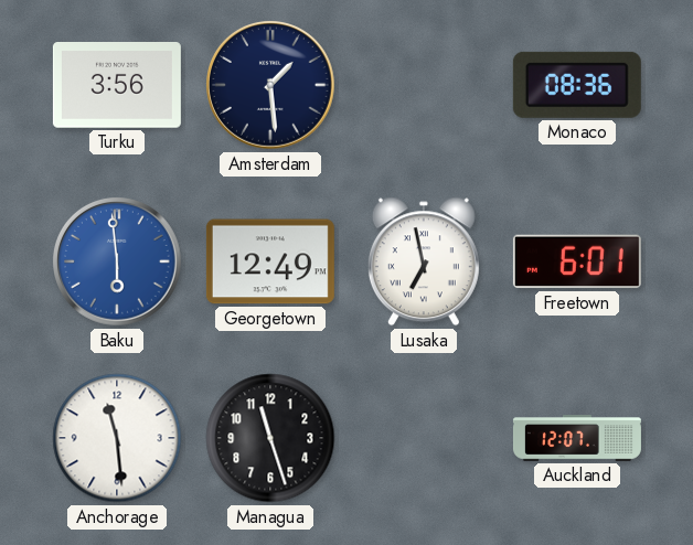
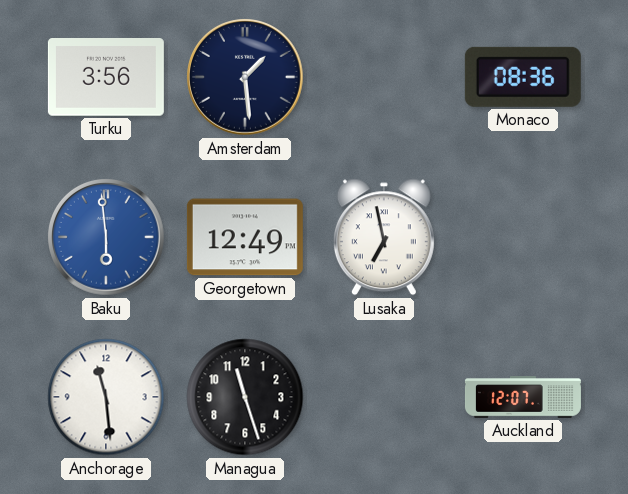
Freetown: 6:01 -> none (577, 261)
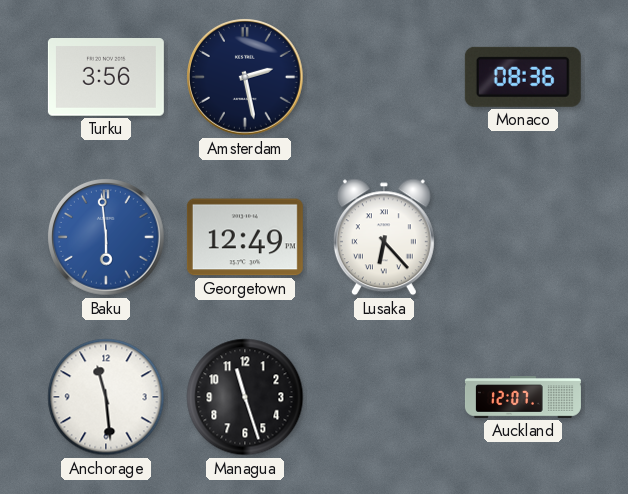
Amsterdam: 1:29 -> 2:28 (246, 78)
Lusaka: 6:58 -> 6:23 (384, 237)
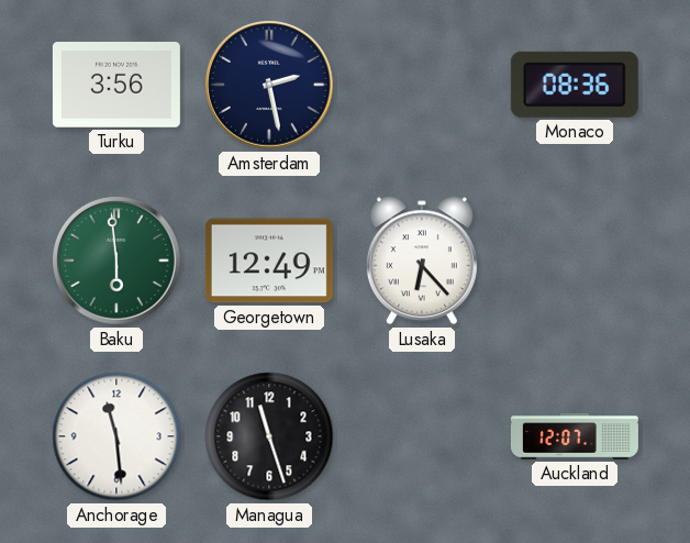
Baku dial: blue -> green (118, 262)
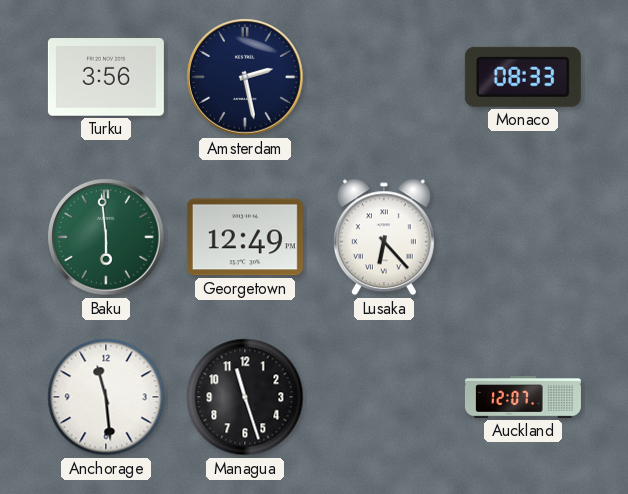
Monaco: 08:36 -> 08:33 (523, 77)
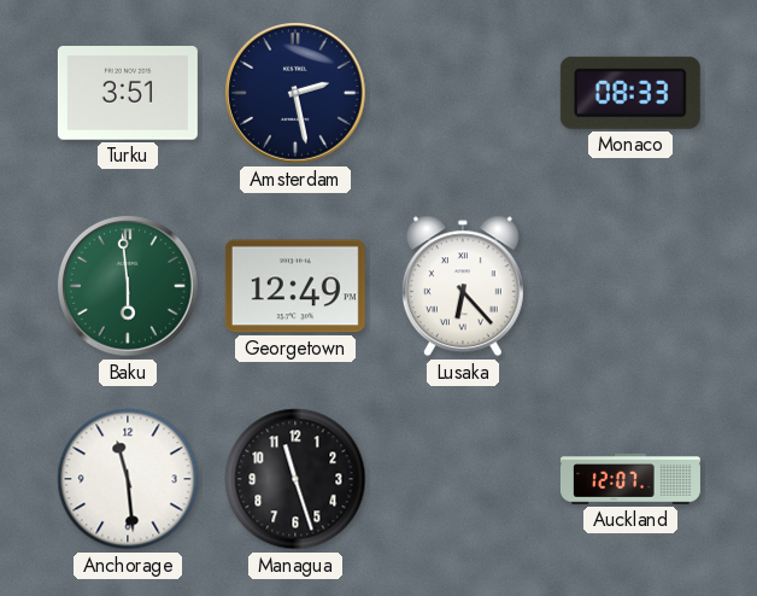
Turku: 3:56 -> 3:51 (128, 94)
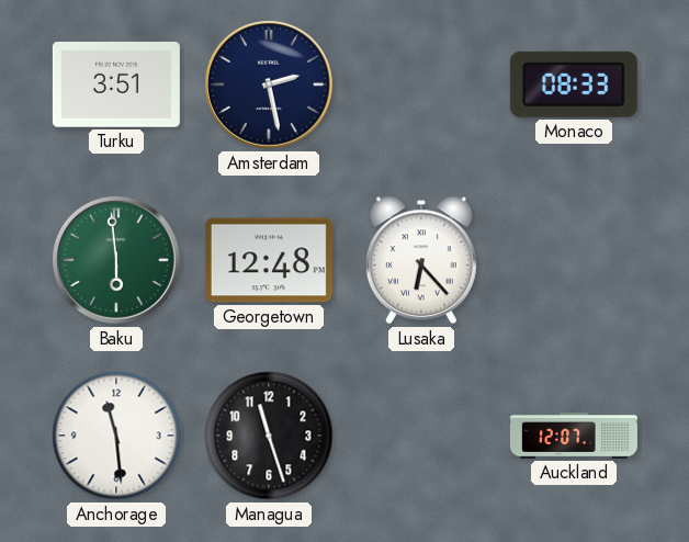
Georgetown: 12:49 -> 12:48 (269, 260)
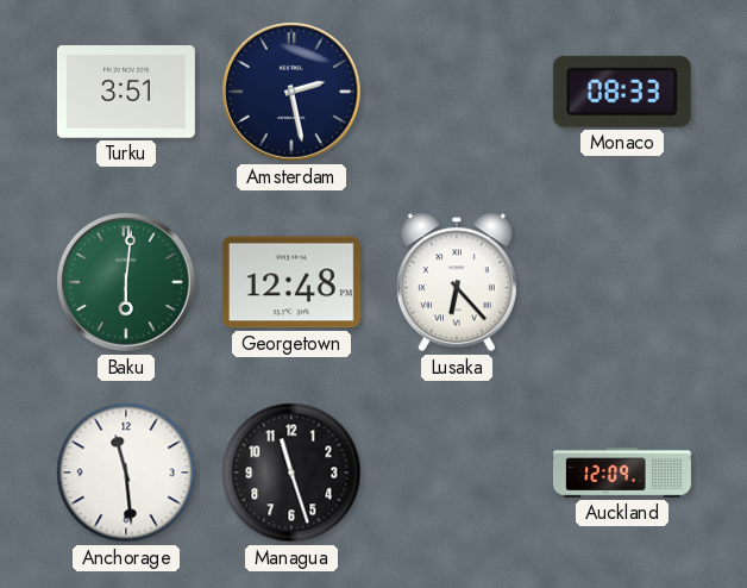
Baku: 5:59 -> 6:01 (127, 283)
Auckland: 12:07 -> 12:09 (622, 473)
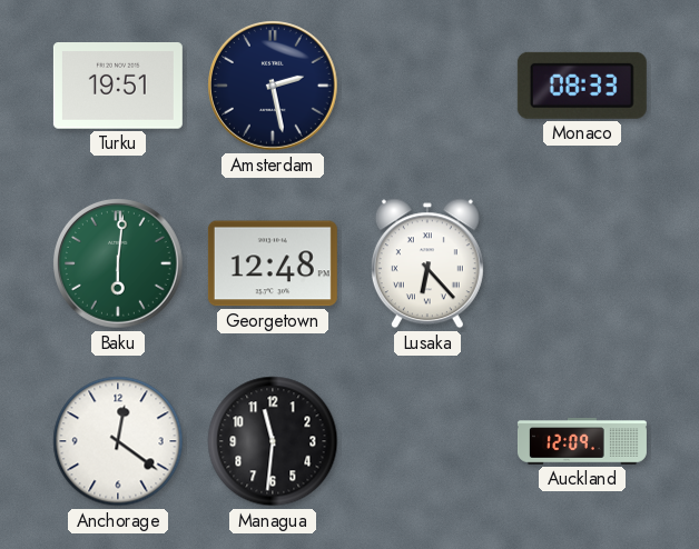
Turku: 3:51 -> 19:51 (118, 87)
Anchorage: 11:29 -> 12:21 (118, 441)
Managua: 11:27 -> 11:31 (273, 441)
